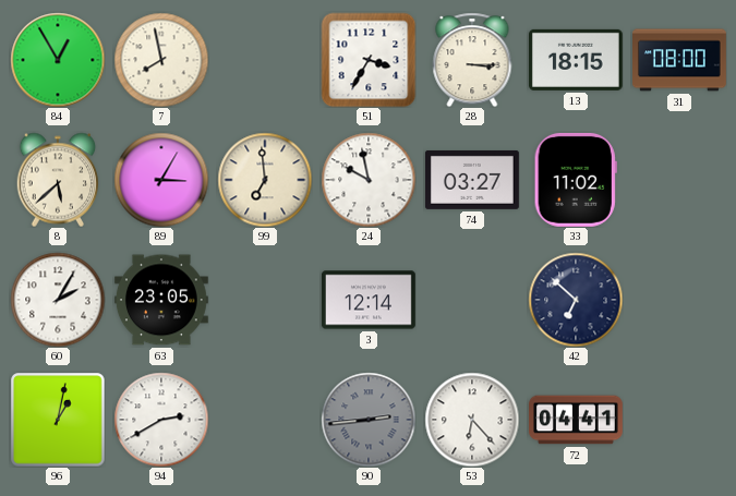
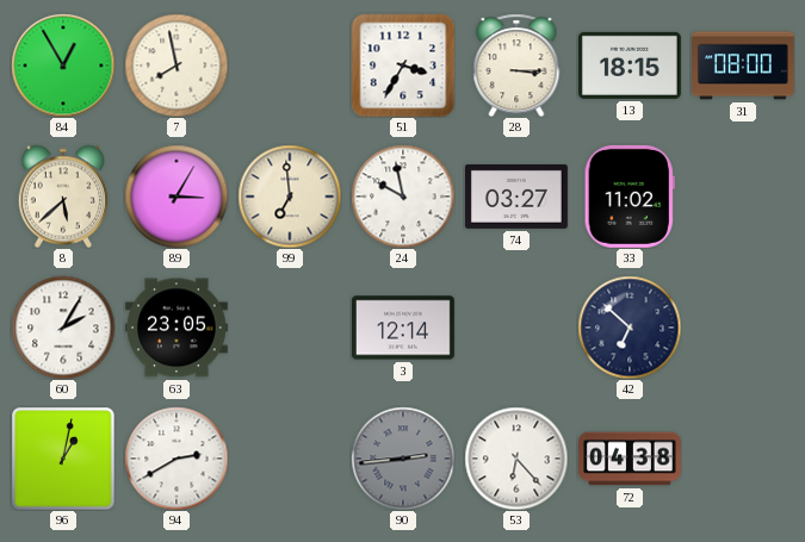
72: 04:41 -> 04:38 (631, 459)
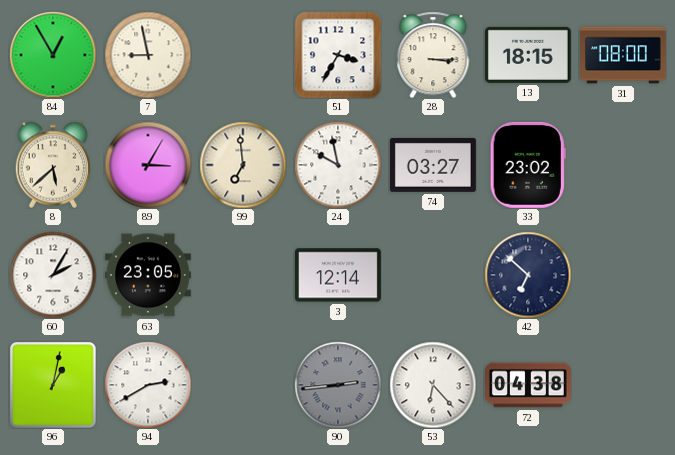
7: 7:58 -> 8:58 (148, 55)
33: 11:02 -> 23:02 (528, 165)
